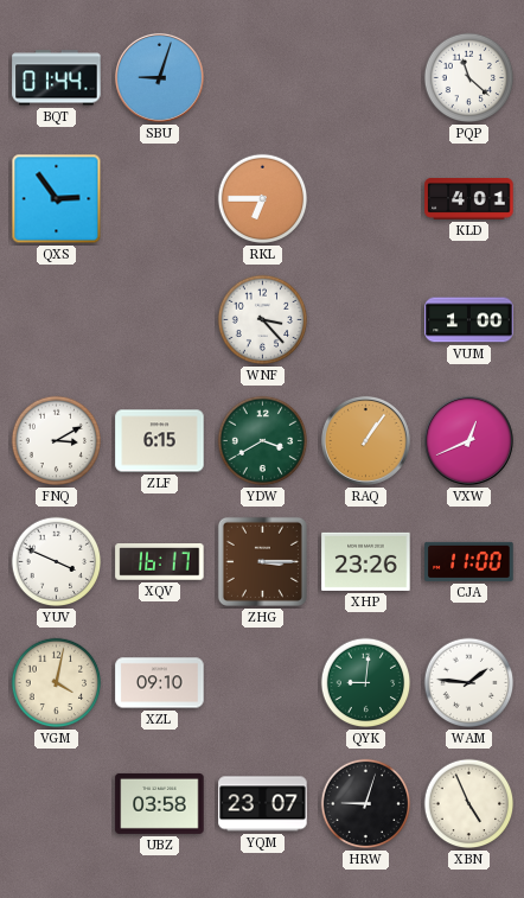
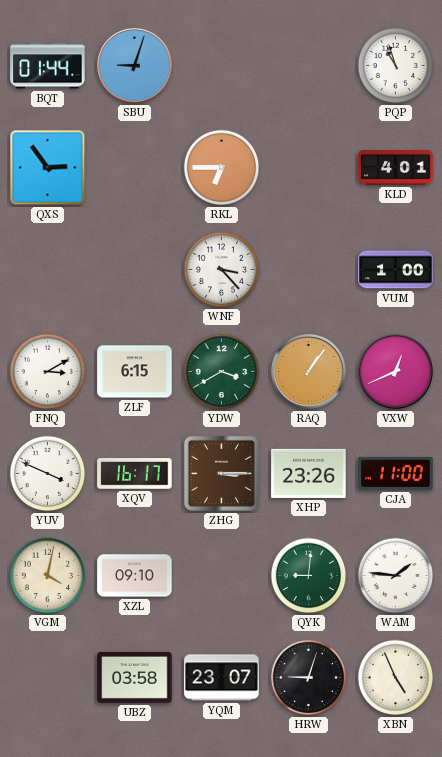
PQP: 11:22 -> 10:57 (396, 66)
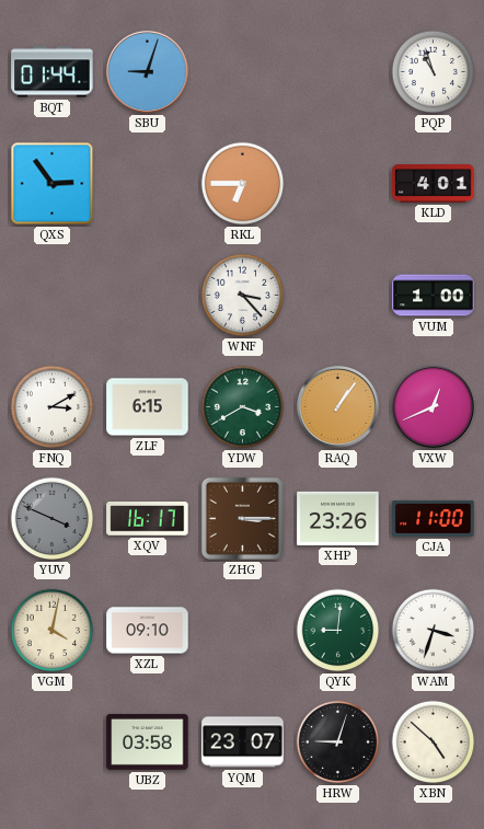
YUV dial: white -> grey (53, 519)
WAM: 1:46 -> 3:33 (434, 631)
XBN: 4:56 -> 4:52 (434, 742)
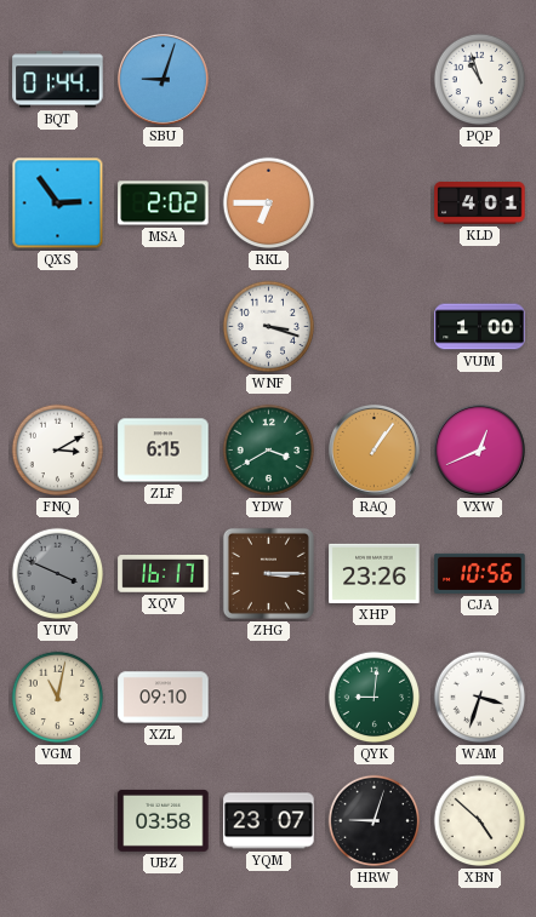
MSA: none -> 2:02 (164, 204)
WNF: 3:23 -> 3:18 (269, 327)
CJA: 11:00 -> 10:56 (480, 573)
VGM: 4:02 -> 11:02 (58, 698)
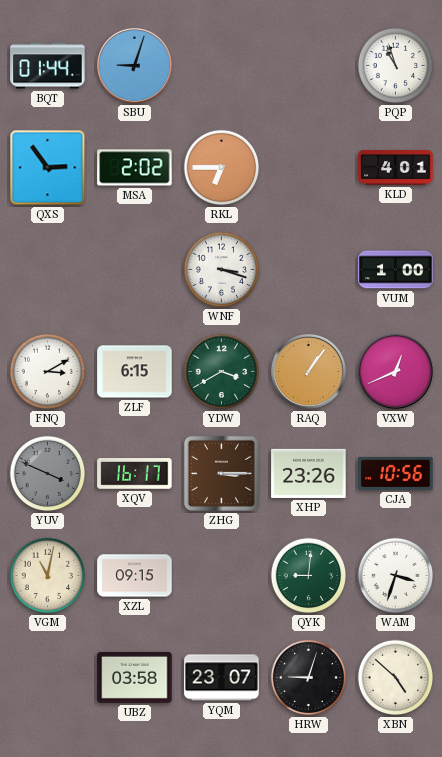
XZL: 09:10 -> 09:15 (135, 576)
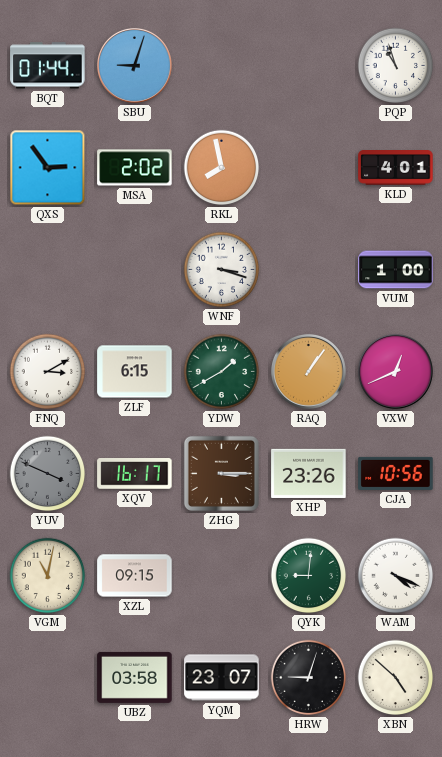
RKL: 6:45 -> 7:58 (222, 168)
YDW: 3:40 -> 1:40 (222, 372)
WAM: 3:33 -> 4:19 (396, 576)
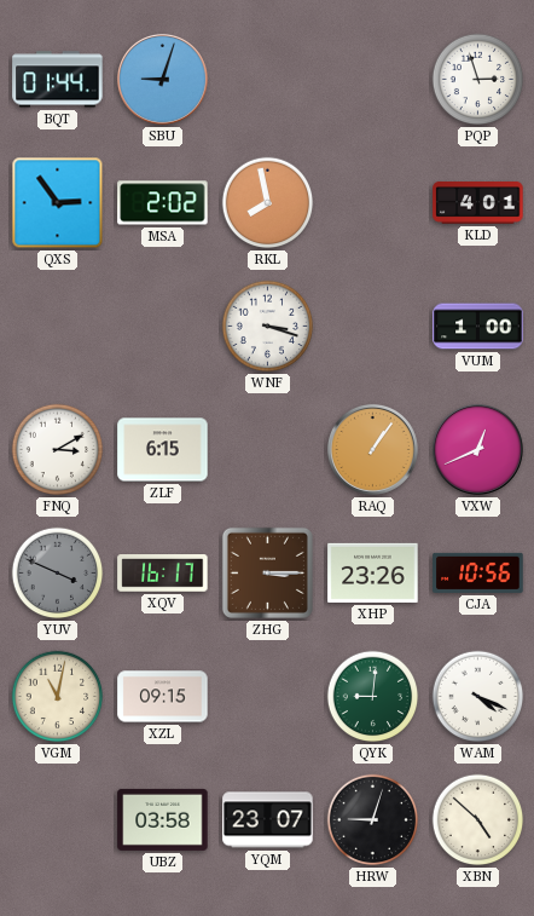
PQP: 10:57 -> 2:57 (478, 80)
YDW: 1:40 -> none (222, 372)
